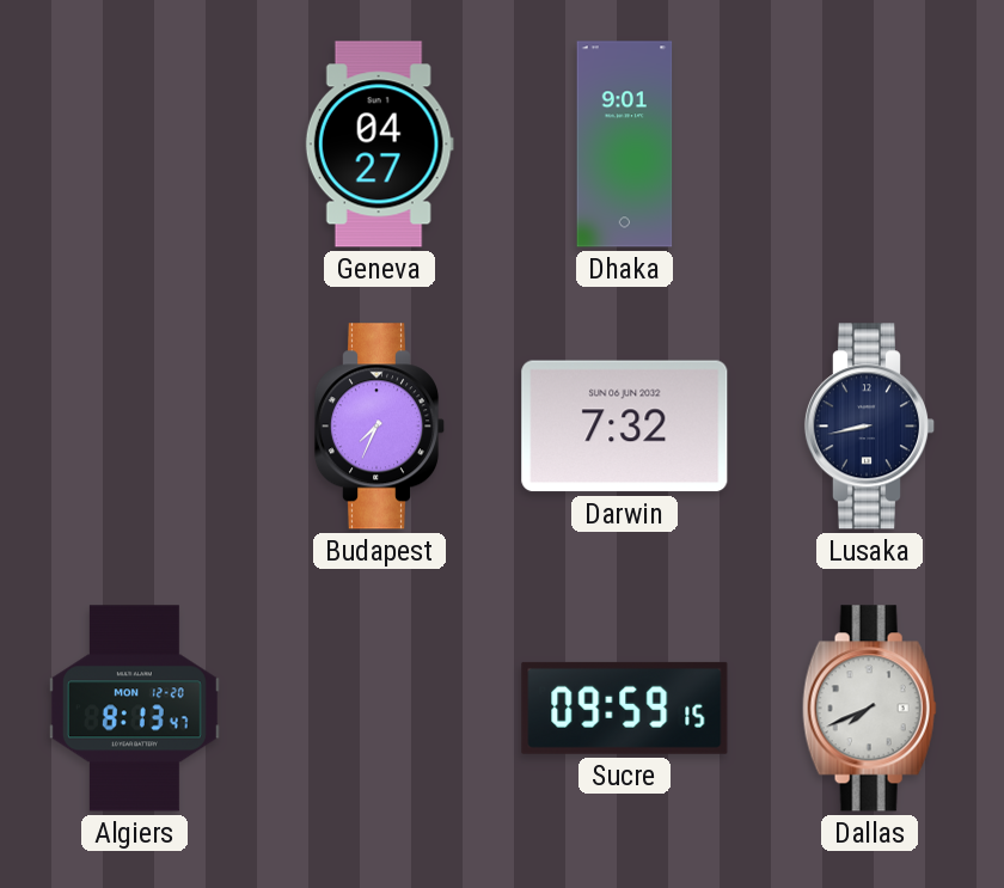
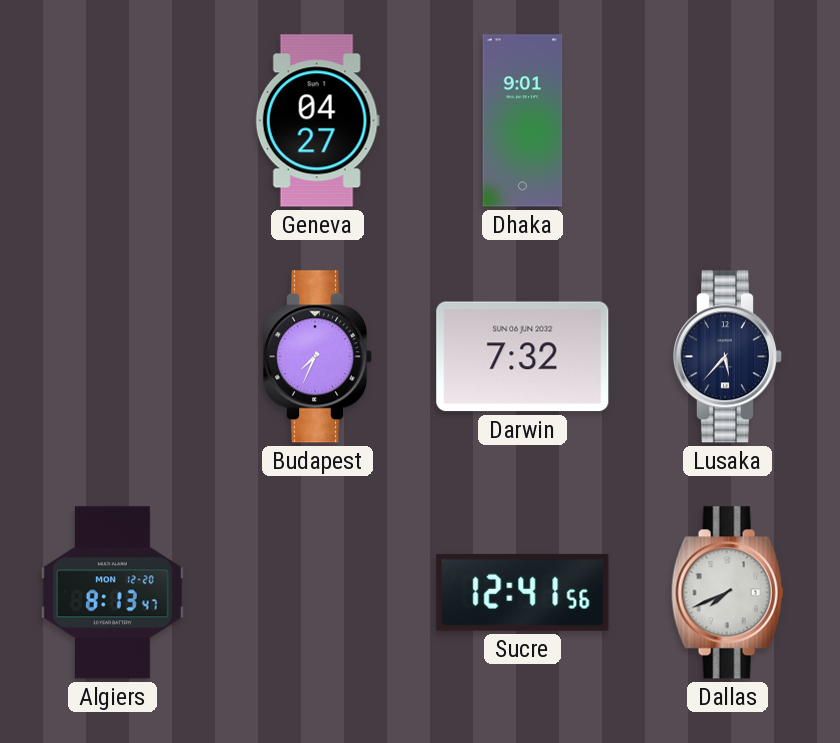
Lusaka: 8:43 -> 5:37 (728, 357)
Sucre: 09:59 -> 12:41 (523, 592)
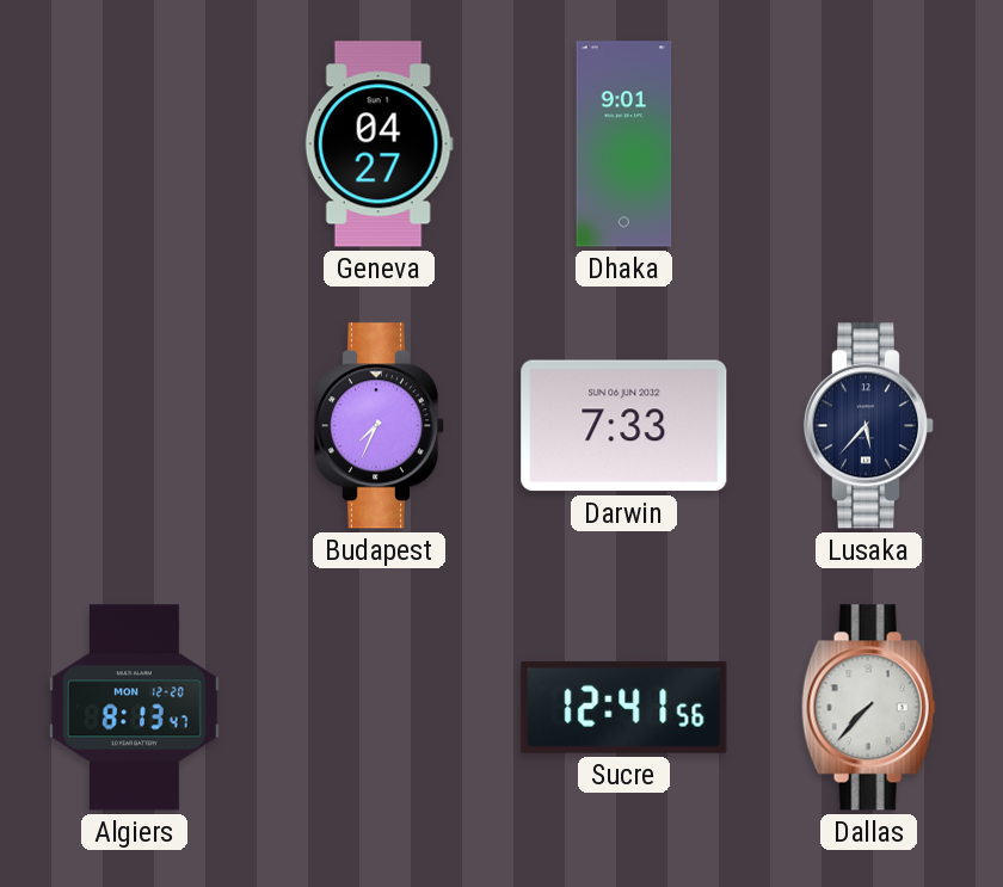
Darwin: 7:32 -> 7:33 (624, 426)
Dallas: 7:41 -> 7:37 (868, 708)
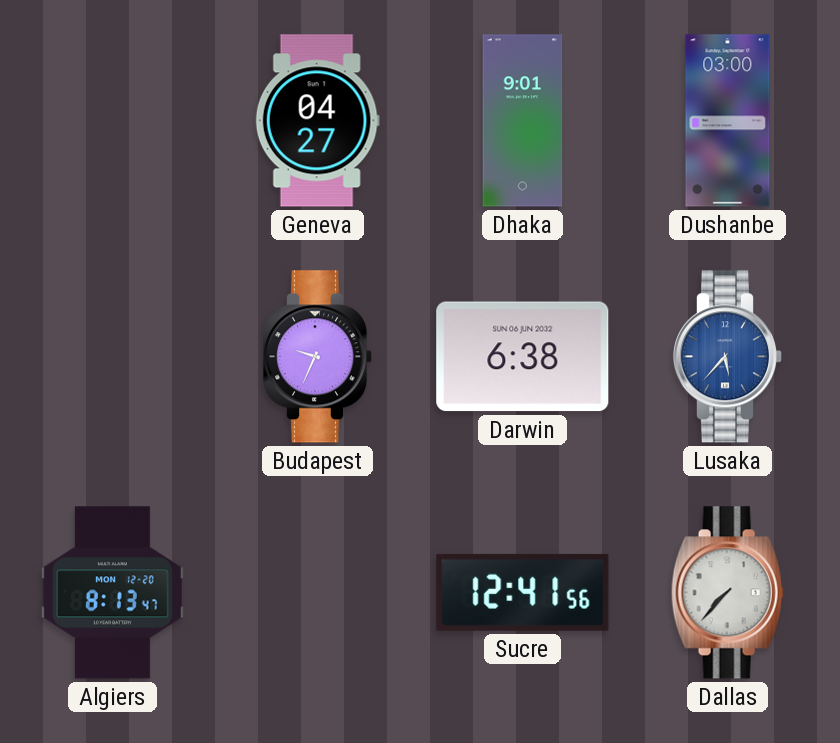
Dushanbe: none -> 03:00 (728, 121)
Budapest: 7:34 -> 9:34 (318, 357)
Darwin: 7:33 -> 6:38 (523, 357)
Lusaka dial: navy -> blue (728, 357)
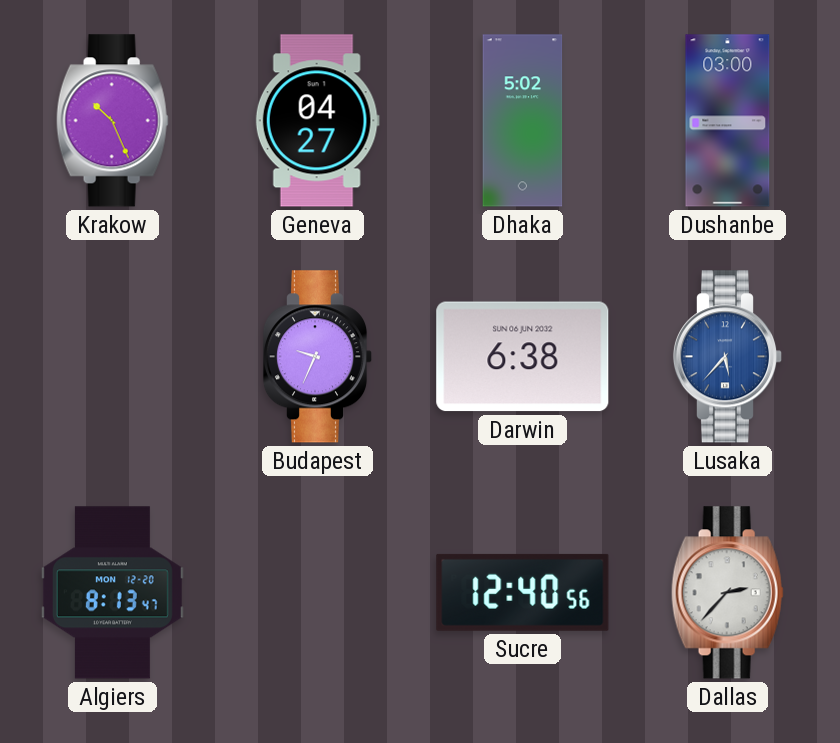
Krakow: none -> 10:26 (112, 121)
Dhaka: 9:01 -> 5:02 (523, 121)
Sucre: 12:41 -> 12:40 (523, 592)
Dallas: 7:37 -> 2:37 (727, 593)
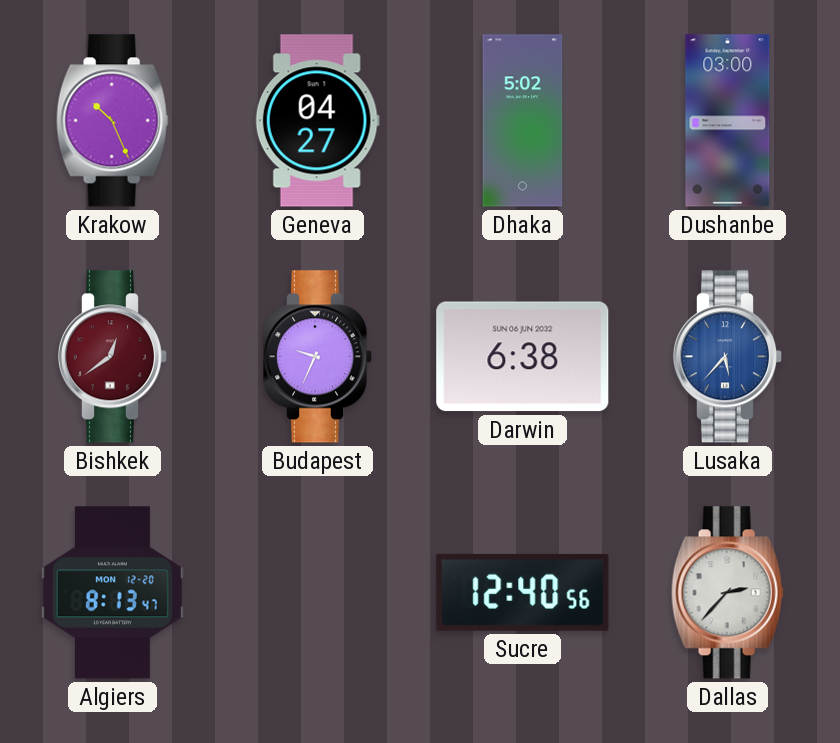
Bishkek: none -> 12:39 (113, 357)
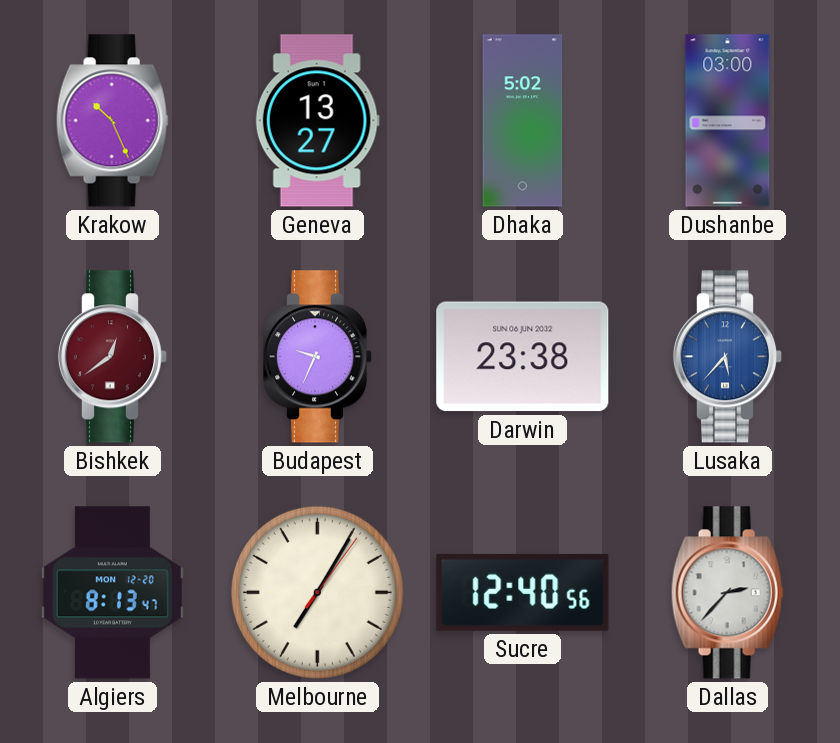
Geneva: 04:27 -> 13:27 (317, 121)
Darwin: 6:38 -> 23:38 (523, 357)
Melbourne: none -> 7:05 (317, 592)
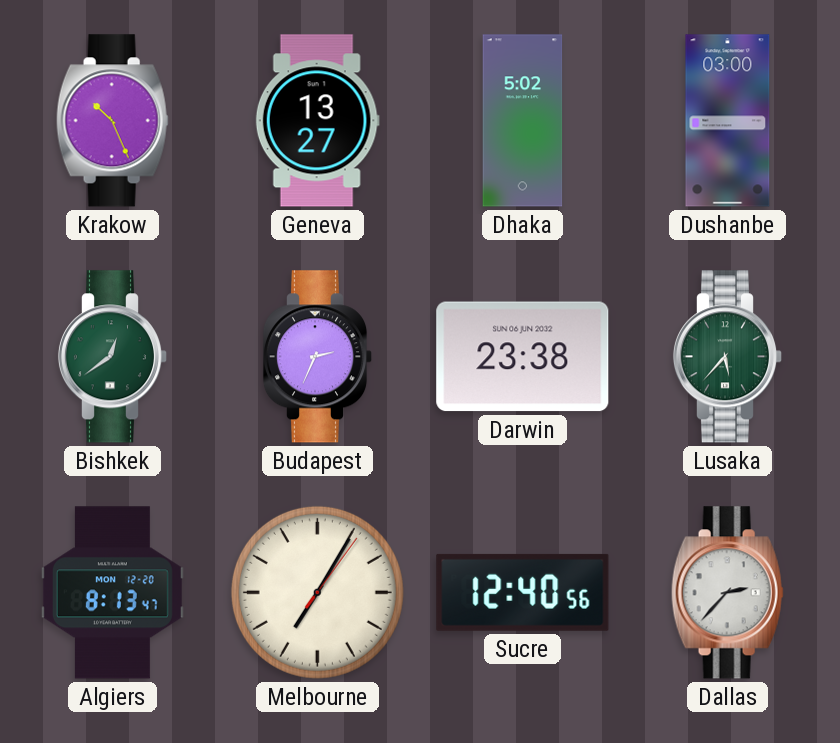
Bishkek dial: burgundy -> green (113, 357)
Budapest: 9:34 -> 2:34 (318, 357)
Lusaka dial: blue -> green (728, 357)
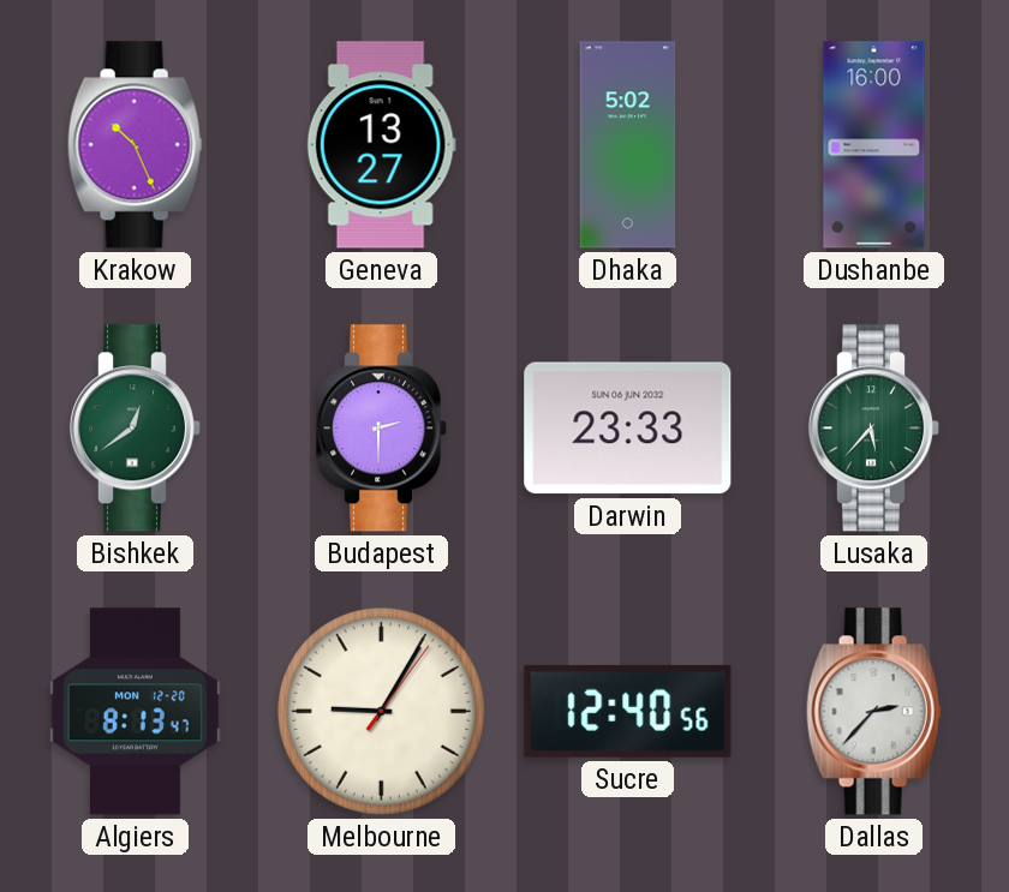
Dushanbe: 03:00 -> 16:00 (874, 145)
Budapest: 2:34 -> 2:30 (382, 429)
Darwin: 23:38 -> 23:33 (628, 429)
Melbourne: 7:05 -> 9:05 (381, 711)
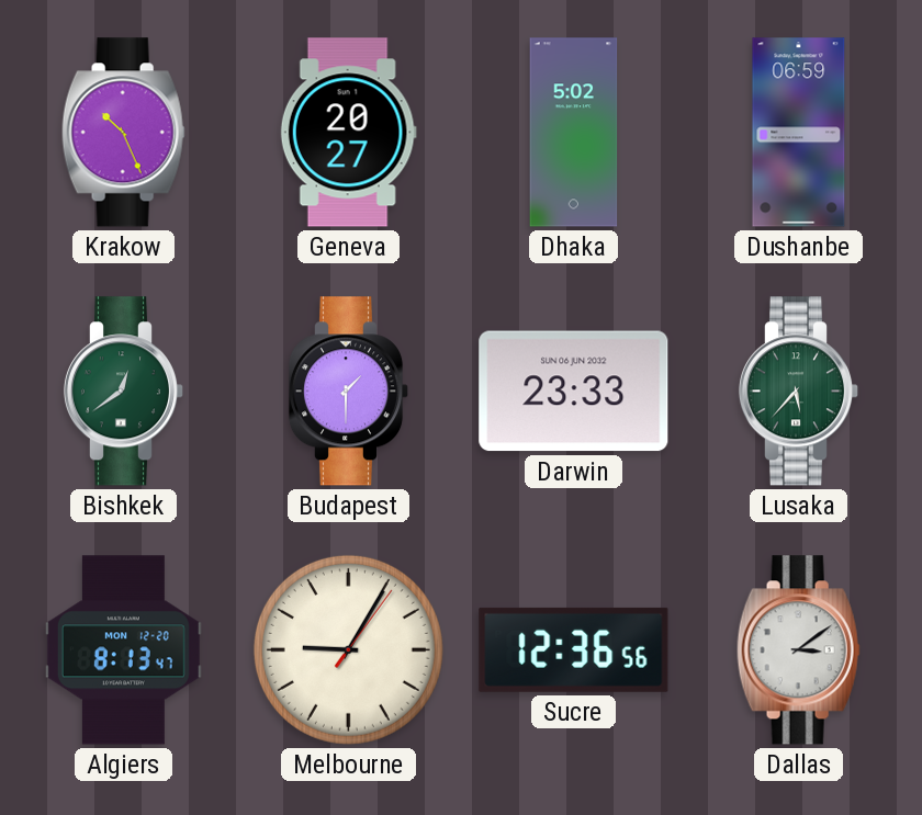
Geneva: 13:27 -> 20:27 (348, 133)
Dushanbe: 16:00 -> 06:59 (799, 133)
Budapest: 2:30 -> 1:30 (349, 392)
Sucre: 12:40 -> 12:36 (574, 649)
Dallas: 2:37 -> 3:09 (798, 650)
